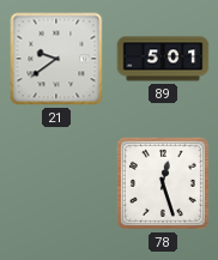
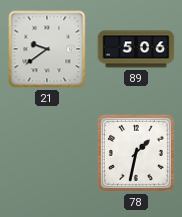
89: 5:01 -> 5:06 (136, 49)
78: 12:27 -> 1:32 (136, 153)
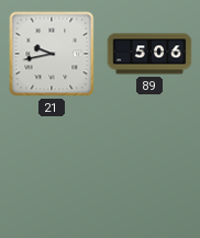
21: 9:39 -> 9:43 (52, 54)
78: 1:32 -> none (136, 153)
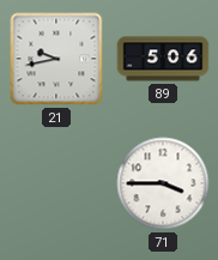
71: none -> 3:45 (163, 183)
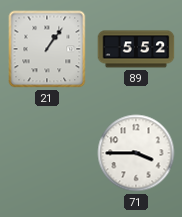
21: 9:43 -> 1:06 (47, 49)
89: 5:06 -> 5:52 (136, 49)
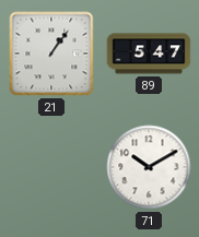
89: 5:52 -> 5:47 (149, 54)
71: 3:45 -> 10:10 (149, 167)
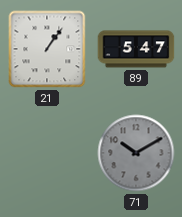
71 dial: white -> grey (136, 153)
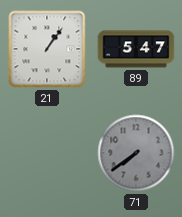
71: 10:10 -> 7:39 (136, 153)
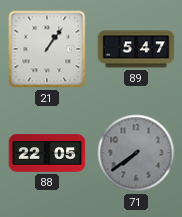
88: none -> 22:05 (47, 153)
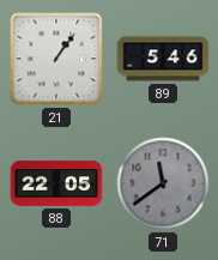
89: 5:47 -> 5:46 (163, 59)
71: 7:39 -> 11:39 (163, 183)
